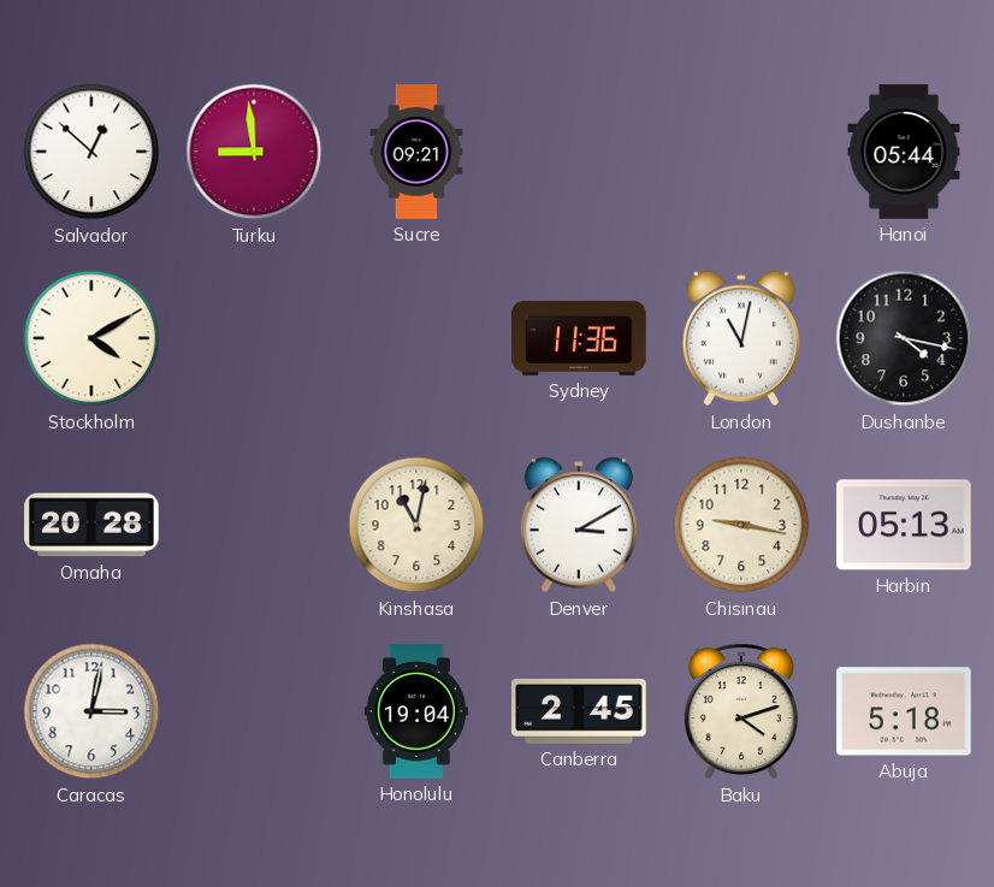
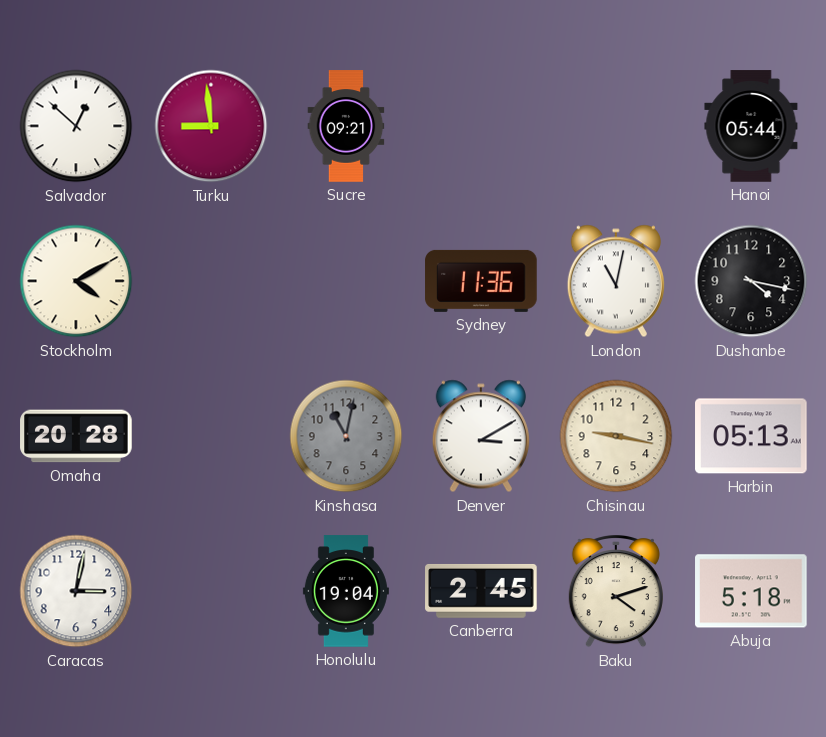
Kinshasa dial: cream -> grey (346, 436)
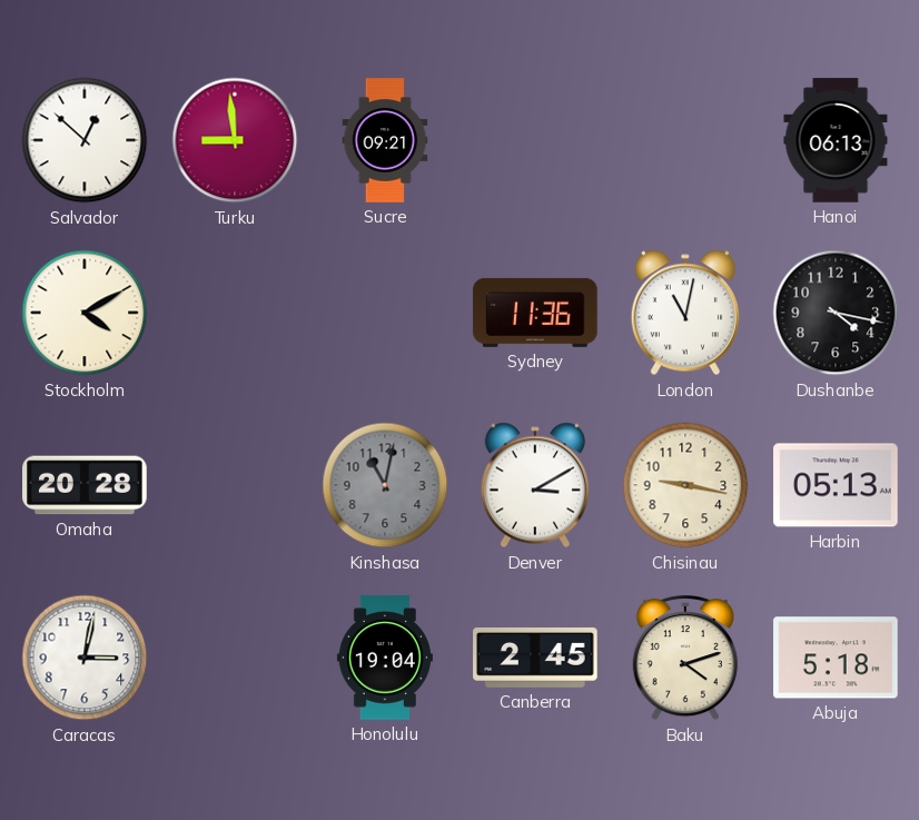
Hanoi: 05:44 -> 06:13 (836, 140)
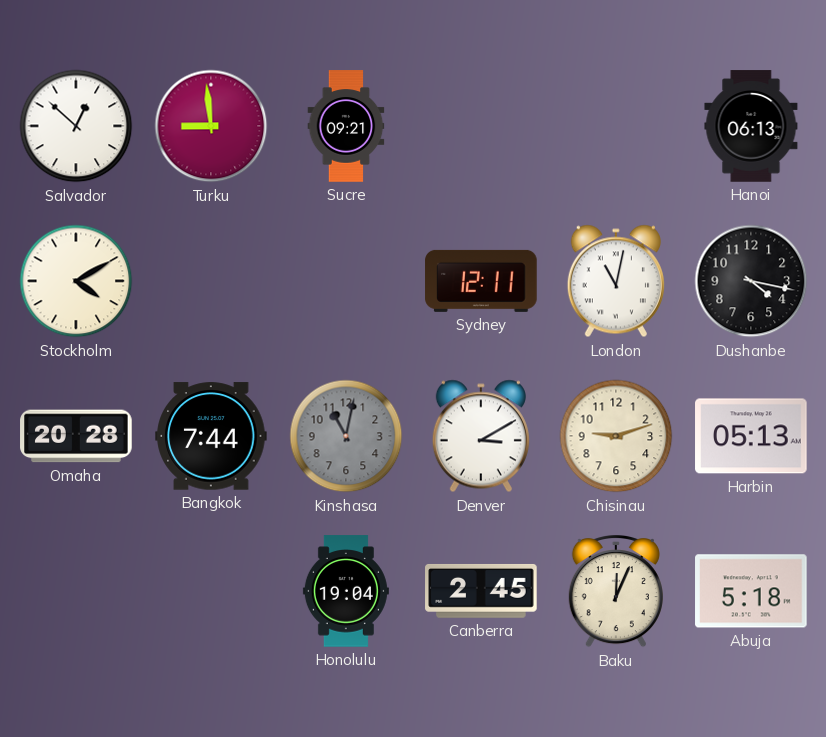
Sydney: 11:36 -> 12:11 (481, 281)
Bangkok: none -> 7:44 (211, 436)
Chisinau: 9:17 -> 9:12 (616, 436)
Caracas: 3:02 -> none (85, 658)
Baku: 4:12 -> 12:04 (616, 592)
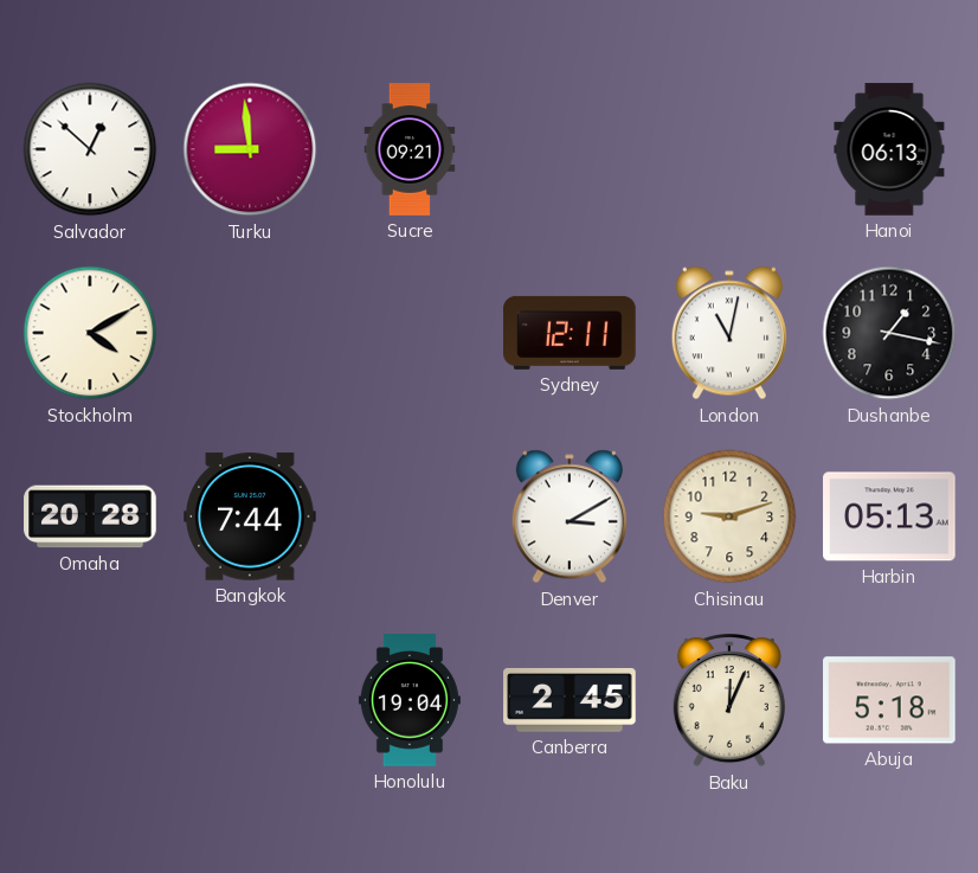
Dushanbe: 4:17 -> 1:17 (889, 333)
Kinshasa: 11:02 -> none (346, 436)
